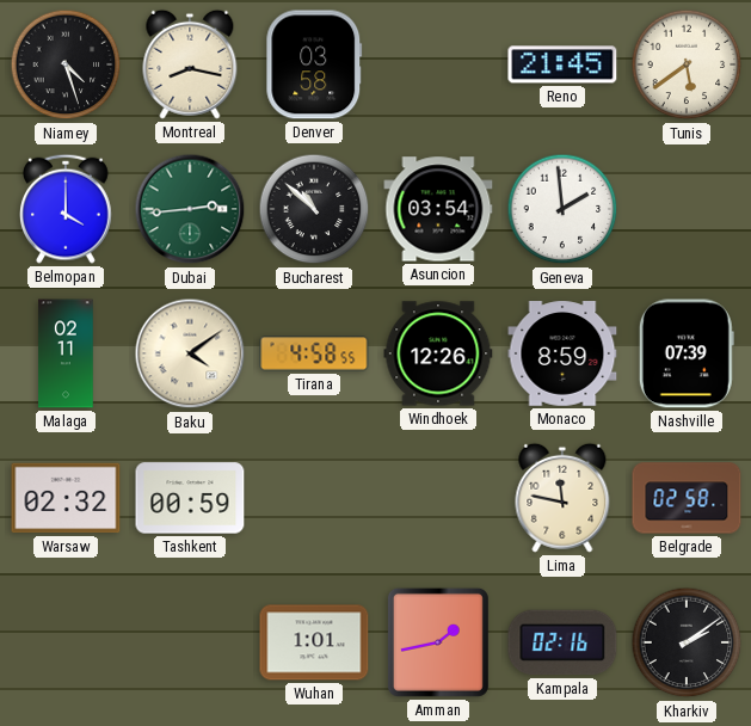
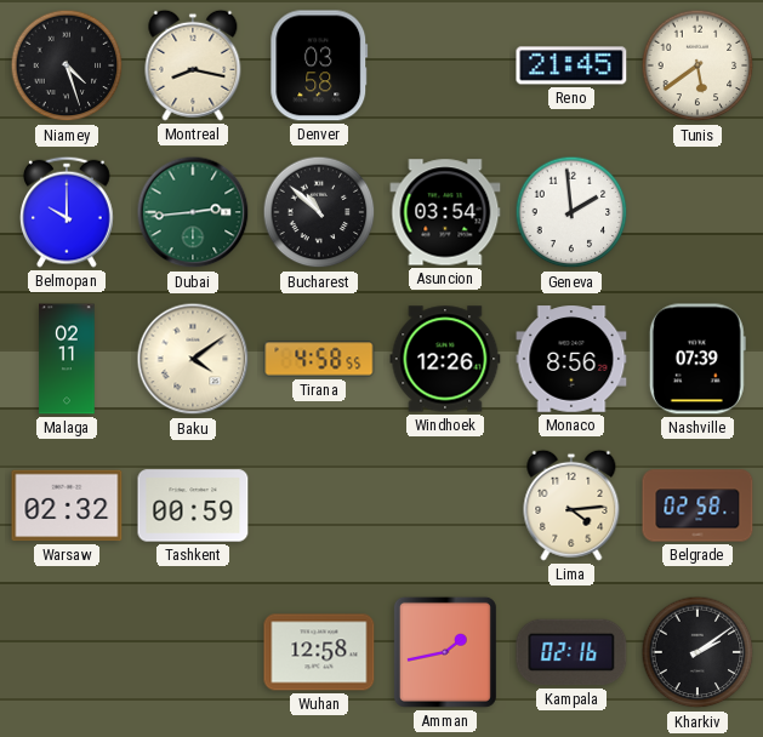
Belmopan: 4:00 -> 10:00 (68, 212)
Monaco: 8:59 -> 8:56 (571, 359)
Lima: 11:47 -> 4:14 (571, 505)
Wuhan: 1:01 -> 12:58 (319, 652)
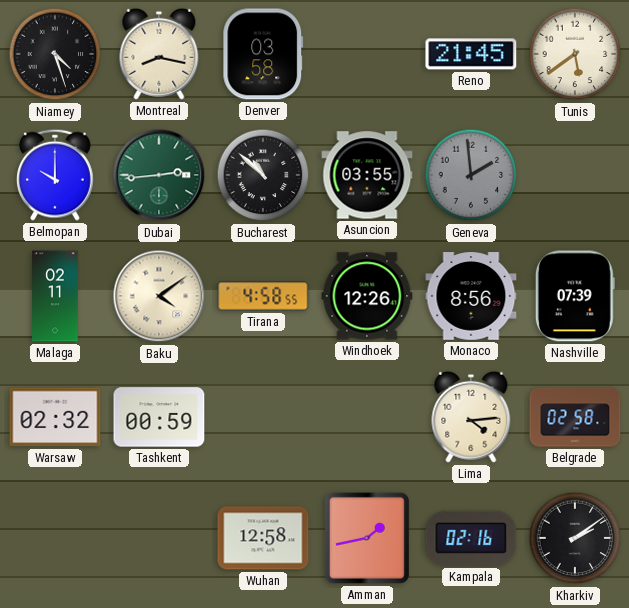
Asuncion: 03:54 -> 03:55 (367, 175)
Geneva dial: white -> grey (471, 175)
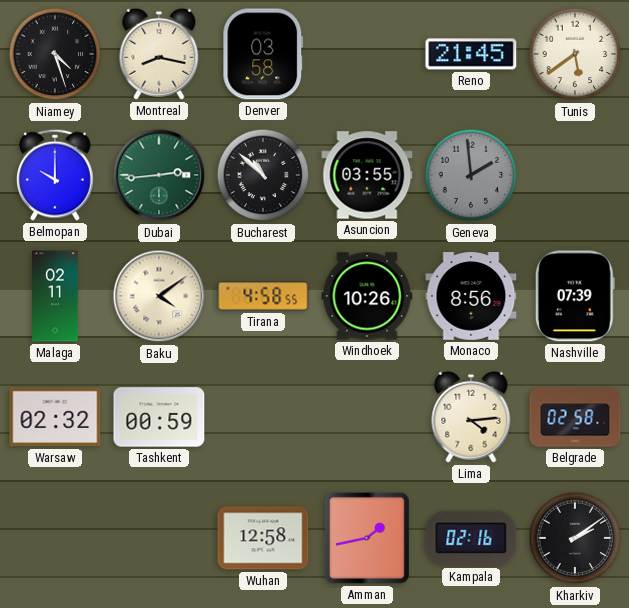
Windhoek: 12:26 -> 10:26 (367, 296)
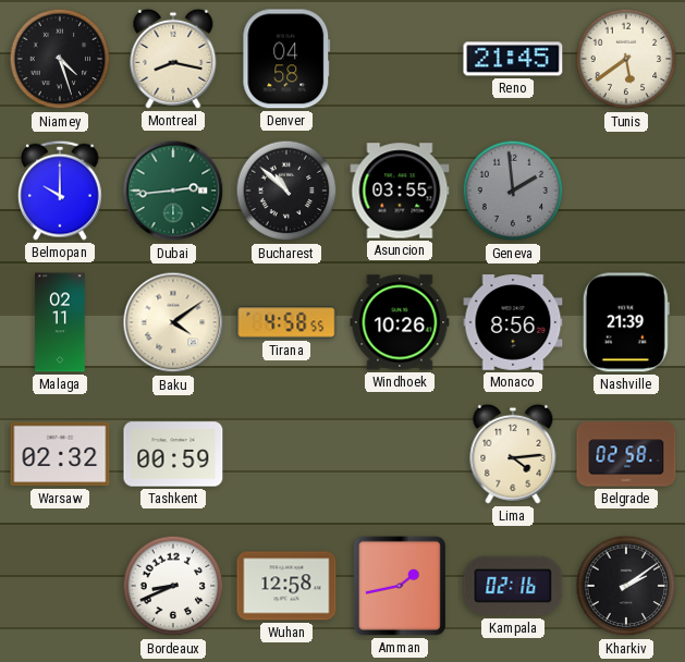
Denver: 03:58 -> 04:58 (286, 59)
Nashville: 07:39 -> 21:39 (626, 322)
Bordeaux: none -> 8:41 (173, 586)
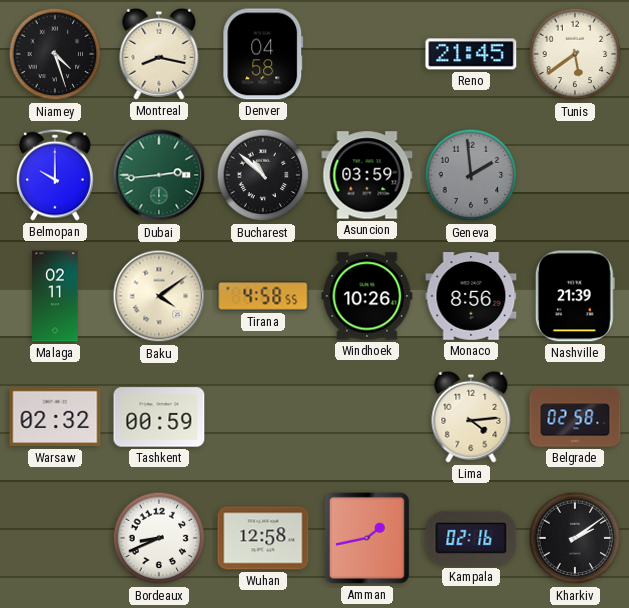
Asuncion: 03:55 -> 03:59 (367, 175)
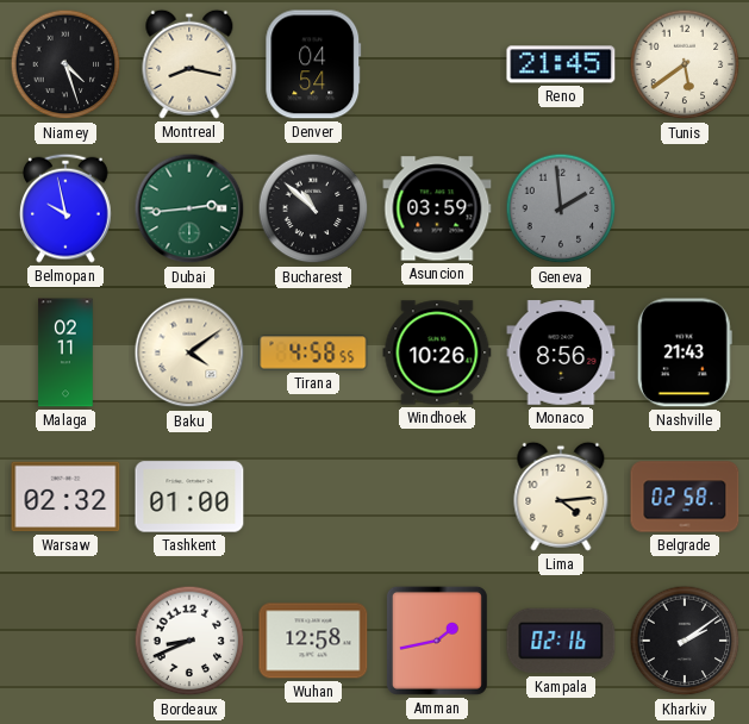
Denver: 04:58 -> 04:54 (313, 64)
Belmopan: 10:00 -> 9:58 (67, 208)
Nashville: 21:39 -> 21:43 (685, 352)
Tashkent: 00:59 -> 01:00 (189, 497)
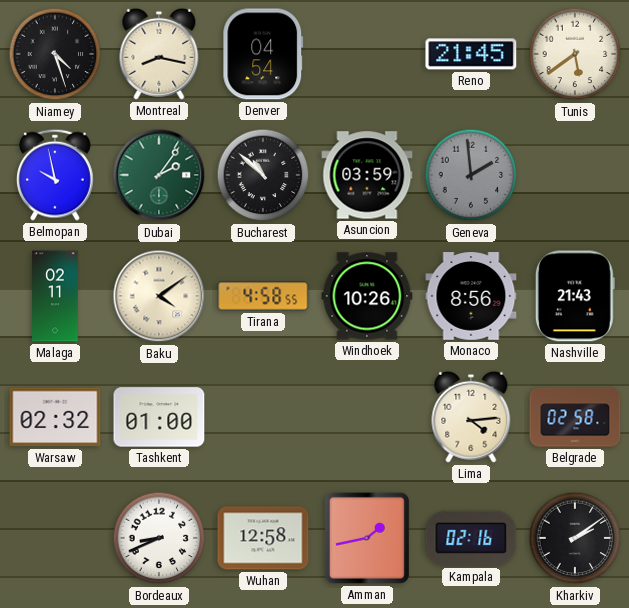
Dubai: 2:44 -> 2:06 (159, 175)
